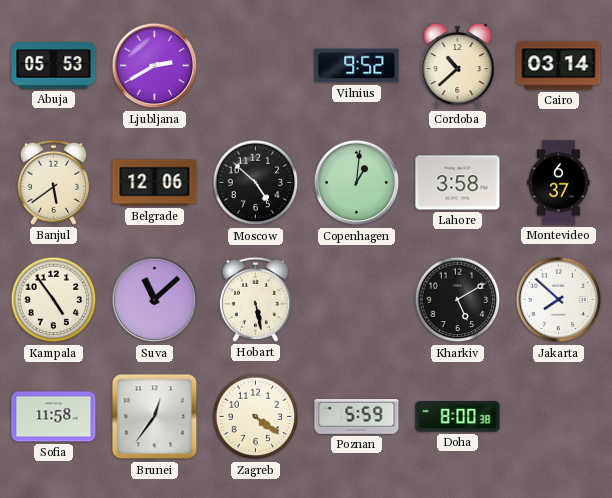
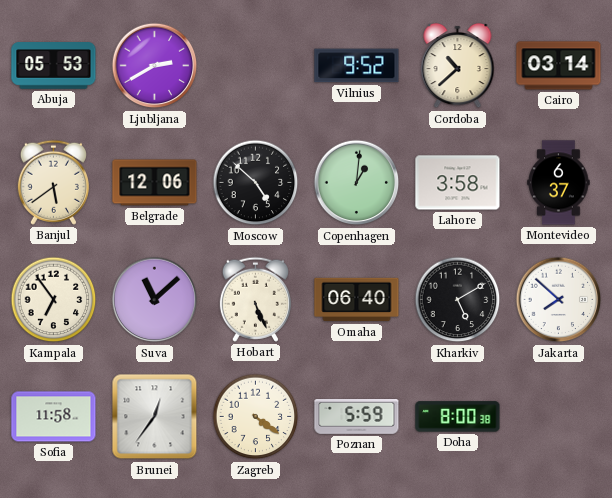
Kampala: 4:54 -> 6:54 (54, 300)
Hobart: 5:28 -> 5:26 (255, 299)
Omaha: none -> 06:40 (357, 300)
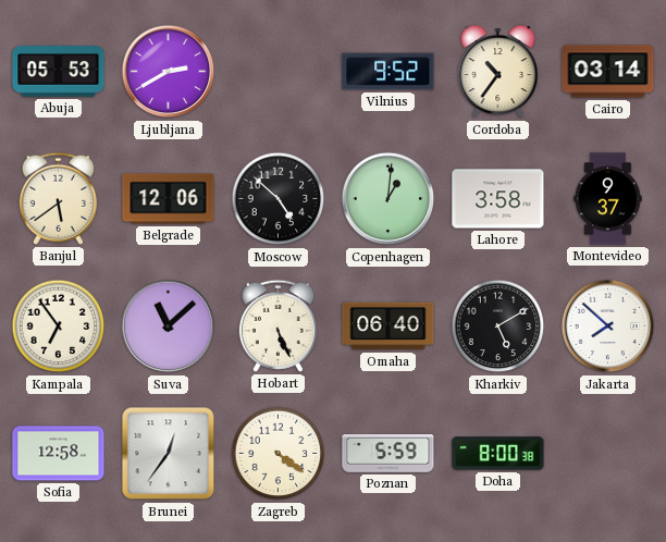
Cordoba: 10:38 -> 10:36 (498, 72)
Montevideo: 6:37 -> 9:37 (608, 199)
Sofia: 11:58 -> 12:58 (59, 454)
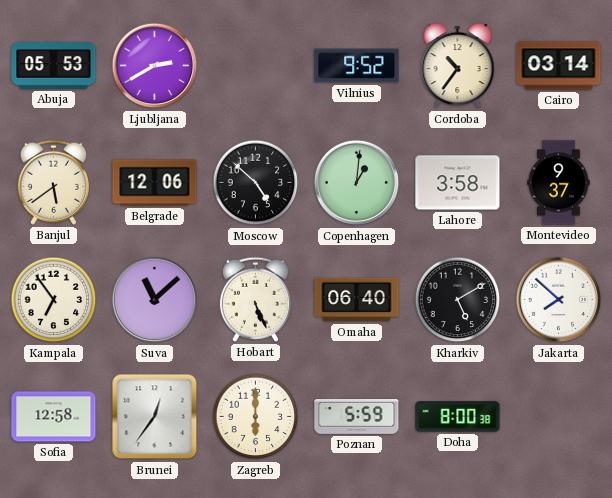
Zagreb: 4:21 -> 6:00 (256, 417)
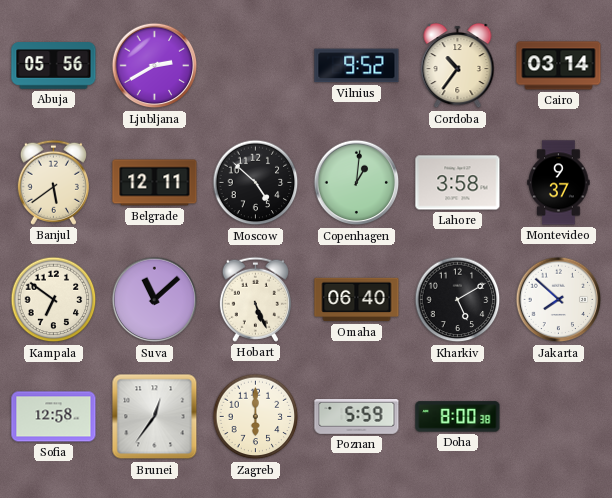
Abuja: 05:53 -> 05:56 (54, 66)
Belgrade: 12:06 -> 12:11 (155, 183)
Kampala: 6:54 -> 6:51 (54, 300)
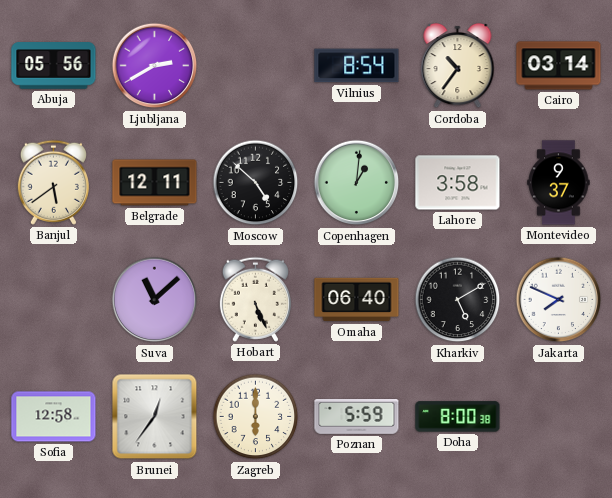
Vilnius: 9:52 -> 8:54 (357, 66)
Kampala: 6:51 -> none (54, 300)
Jakarta: 7:52 -> 7:49 (559, 300)
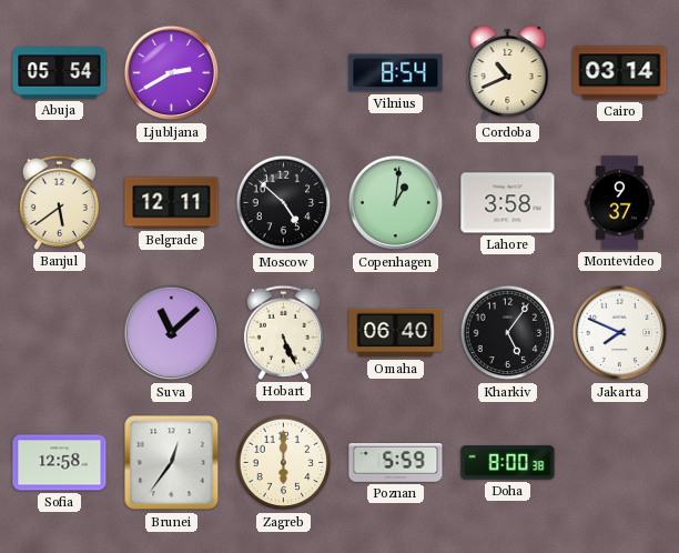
Abuja: 05:56 -> 05:54 (60, 73)
Cordoba: 10:36 -> 10:41 (508, 73)
Kharkiv: 5:10 -> 5:06 (508, 333)
